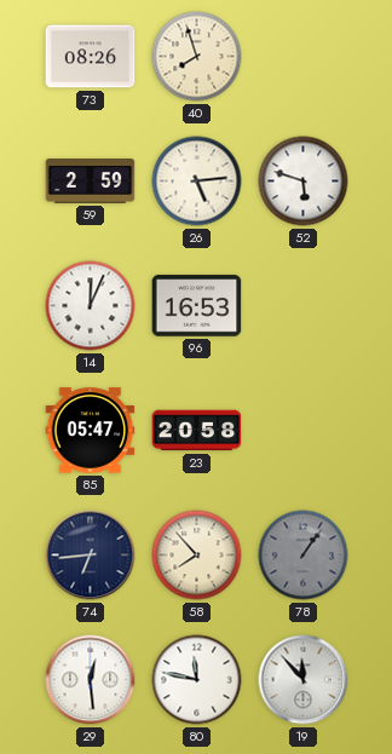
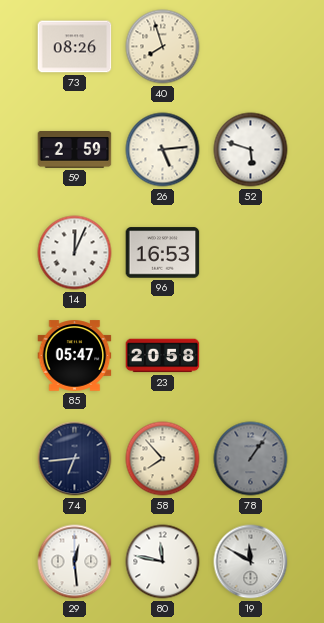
19: 11:53 -> 11:50 (251, 562)
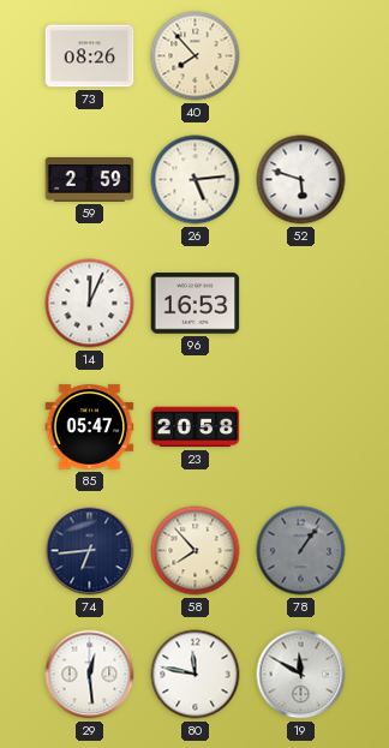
40: 7:57 -> 7:53 (196, 56)
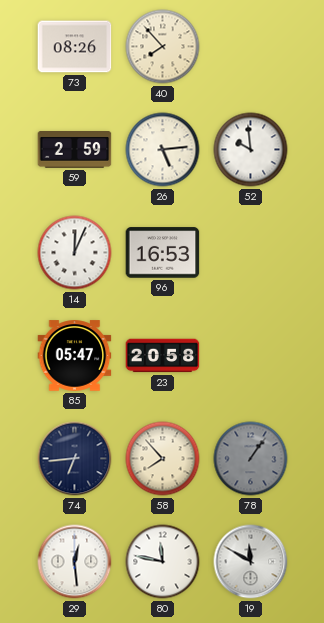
52: 5:48 -> 9:59 (251, 150)
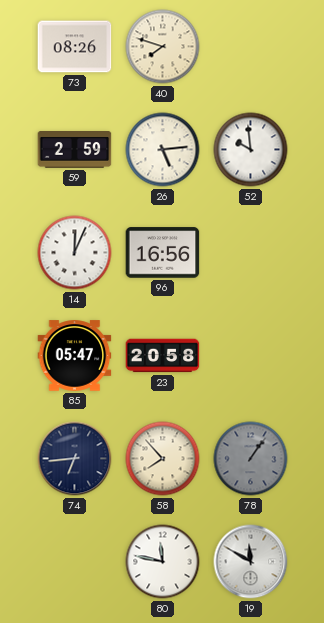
40: 7:53 -> 7:48 (163, 47)
96: 16:53 -> 16:56 (163, 253)
29: 12:29 -> none (75, 562)
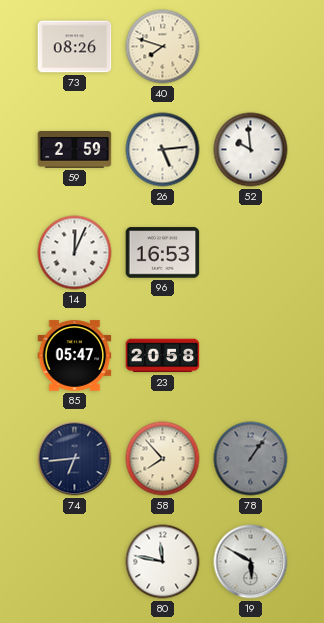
96: 16:56 -> 16:53 (163, 253)
19: 11:50 -> 5:50 (251, 562)
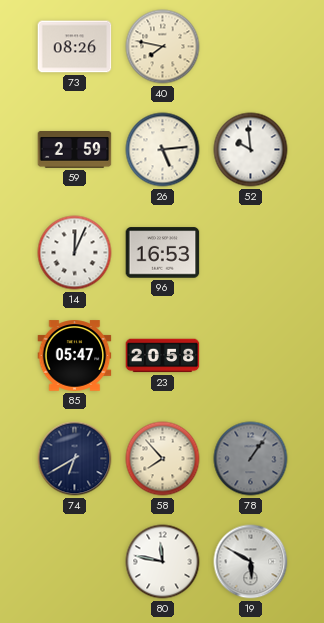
40: 7:48 -> 7:47 (163, 47)
74: 6:44 -> 6:40 (75, 459)
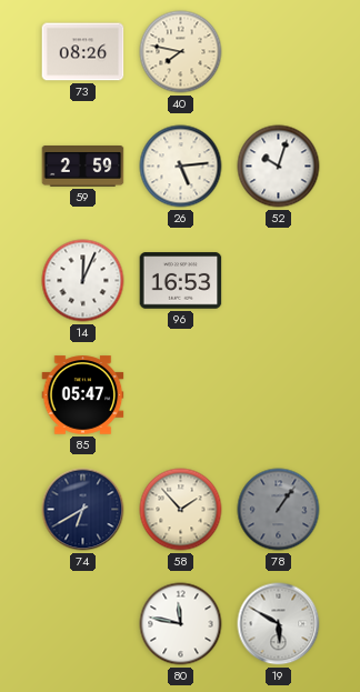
52: 9:59 -> 10:03 (279, 167)
23: 20:58 -> none (163, 356)
58: 7:53 -> 1:53 (181, 510)
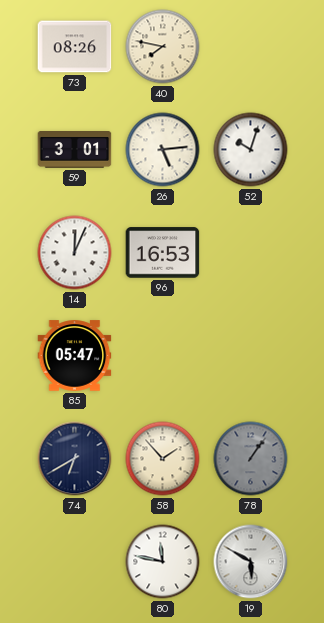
59: 2:59 -> 3:01 (75, 150)
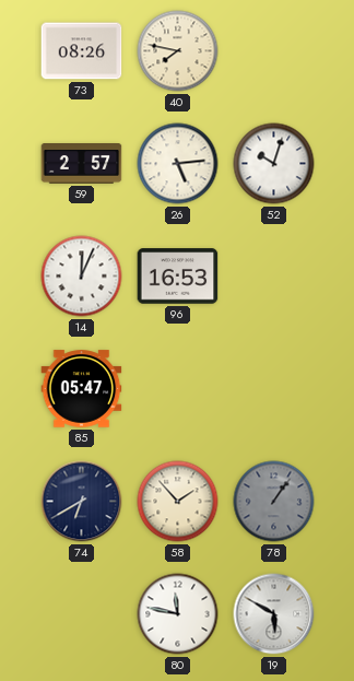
59: 3:01 -> 2:57 (82, 164)
